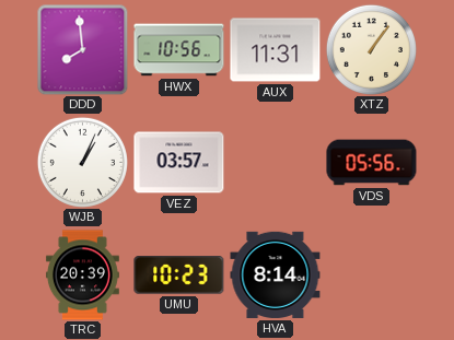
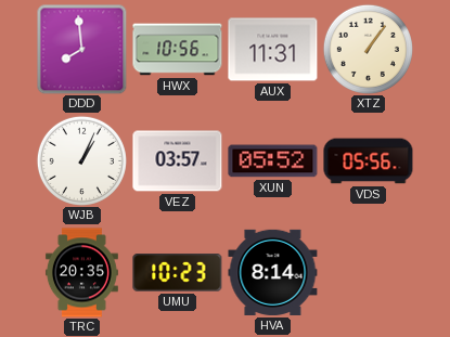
XUN: none -> 05:52 (273, 161)
TRC: 20:39 -> 20:35 (81, 273)
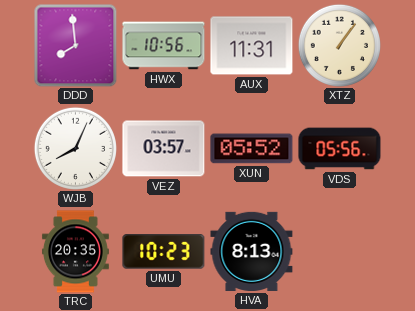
WJB: 1:04 -> 8:04 (75, 148)
HVA: 8:14 -> 8:13 (252, 251)
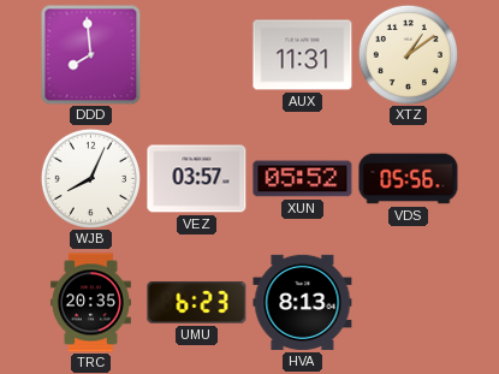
HWX: 10:56 -> none (164, 46)
XTZ: 1:06 -> 1:09 (408, 54)
UMU: 10:23 -> 6:23 (197, 303)
